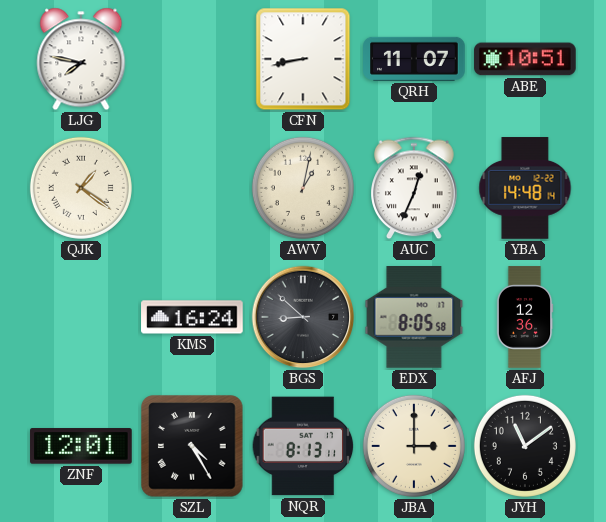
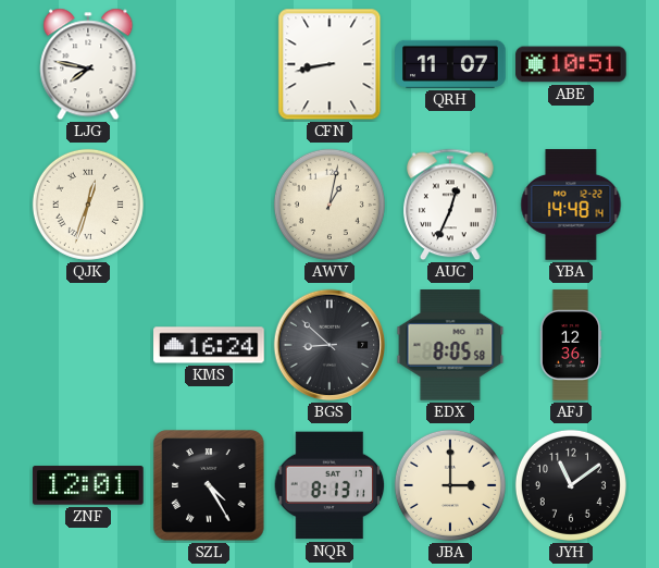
QJK: 1:21 -> 12:33 (88, 205)
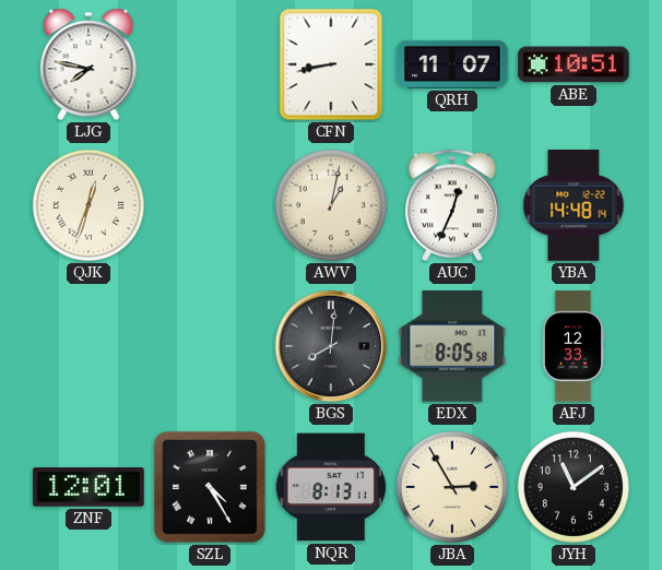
KMS: 16:24 -> none (209, 345)
BGS: 8:52 -> 8:01 (331, 346)
AFJ: 12:36 -> 12:33 (574, 346)
JBA: 3:00 -> 2:55 (452, 487)
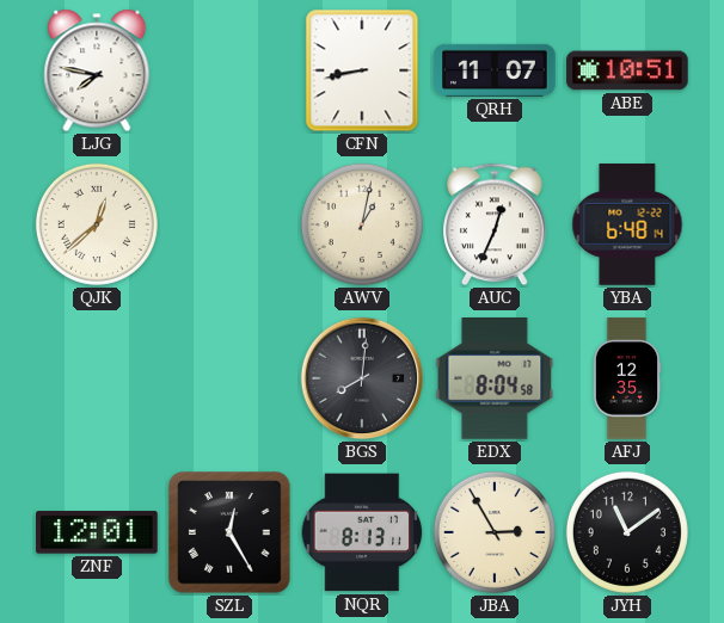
QJK: 12:33 -> 12:38 (97, 224)
YBA: 14:48 -> 6:48 (627, 224)
EDX: 8:05 -> 8:04 (495, 380)
AFJ: 12:33 -> 12:35 (627, 378)
SZL: 4:25 -> 12:25 (229, 532)
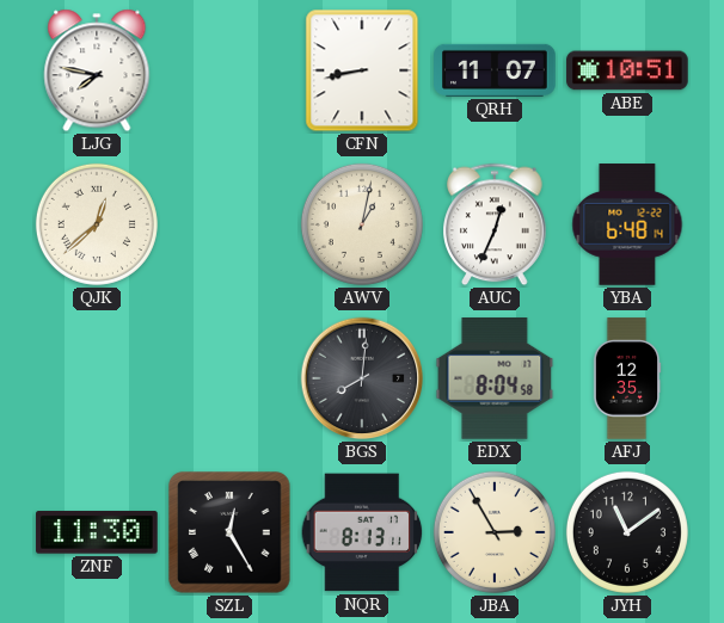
ZNF: 12:01 -> 11:30 (97, 532)
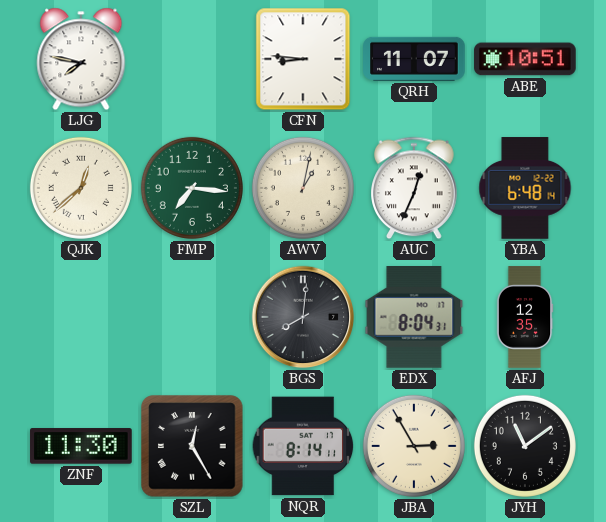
CFN: 8:43 -> 8:46 (303, 59)
FMP: none -> 7:16 (192, 188)
EDX: 8:04:58 -> 8:04:31 (414, 318)
NQR: 8:13 -> 8:14 (303, 446)
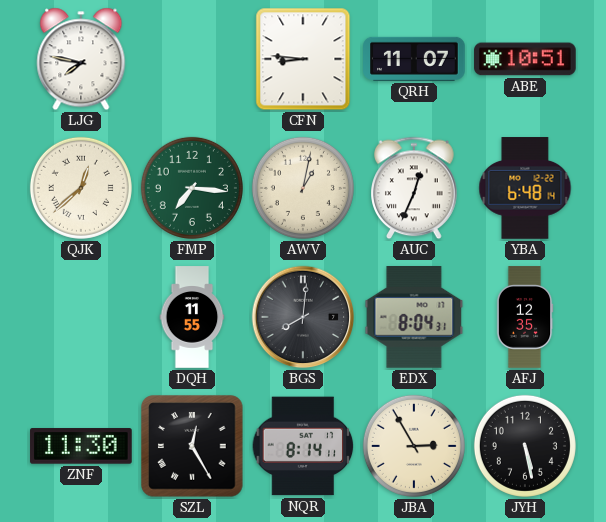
DQH: none -> 11:55 (192, 317)
JYH: 11:09 -> 5:28 (525, 446)
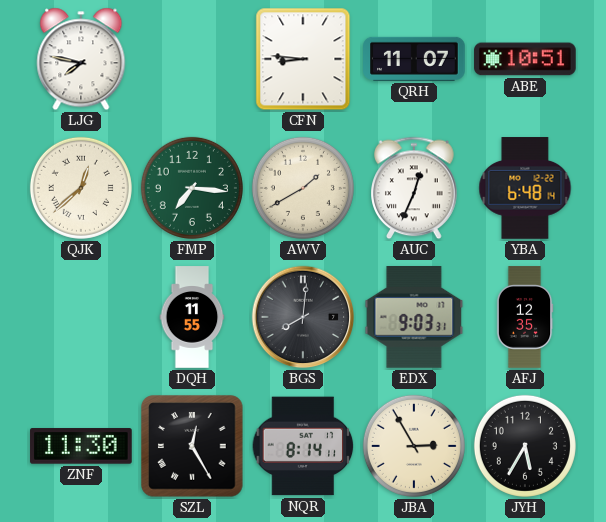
AWV: 1:02 -> 1:40 (303, 188)
EDX: 8:04 -> 9:03 (414, 318)
JYH: 5:28 -> 5:35 (525, 446)
